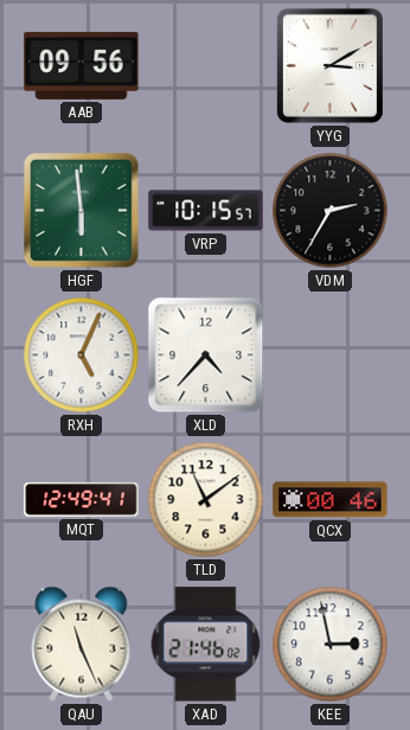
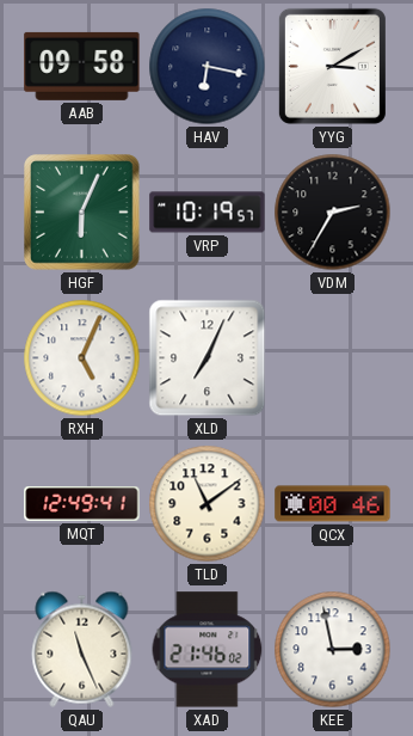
AAB: 09:56 -> 09:58 (82, 66)
HAV: none -> 6:17 (208, 67)
HGF: 5:59 -> 6:04 (82, 213)
VRP: 10:15 -> 10:19 (208, 213)
XLD: 4:37 -> 7:04 (208, 358)
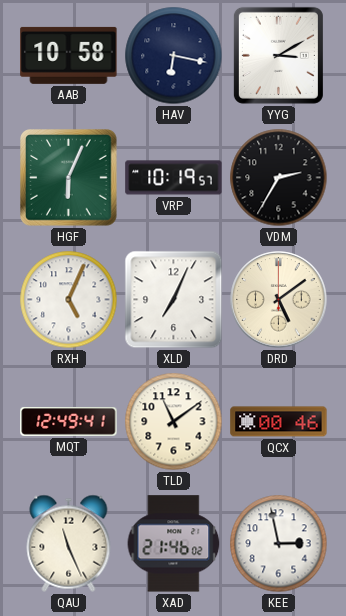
AAB: 09:58 -> 10:58 (69, 55)
DRD: none -> 5:09 (279, 300)
